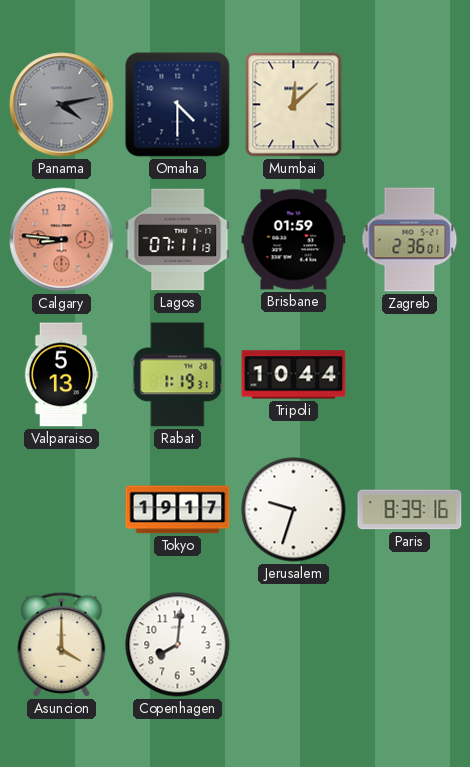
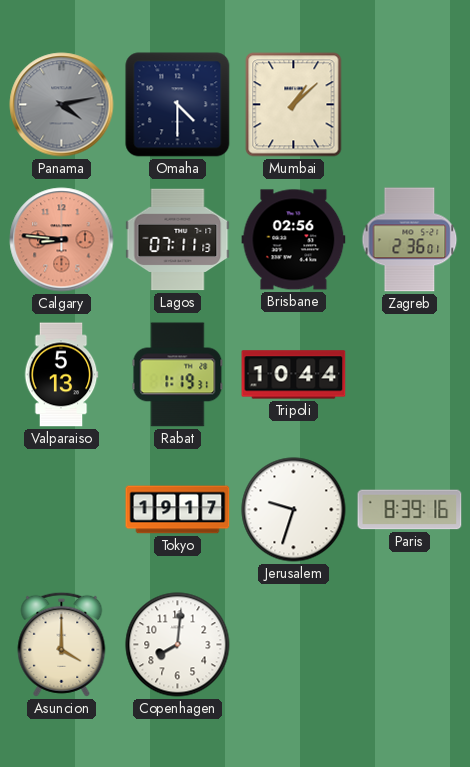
Mumbai: 12:08 -> 1:08 (294, 105)
Brisbane: 01:59 -> 02:56 (294, 240)
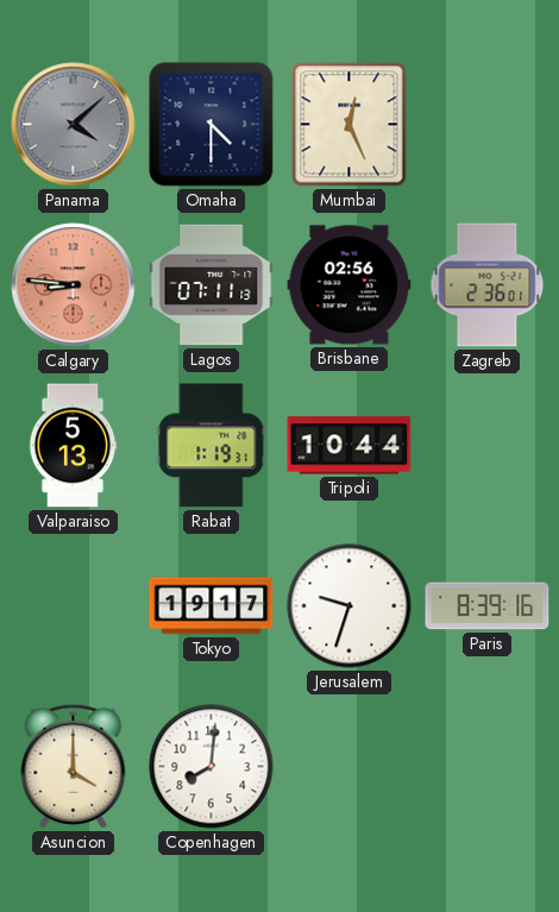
Panama: 4:13 -> 4:08 (74, 125)
Mumbai: 1:08 -> 12:26 (350, 125)
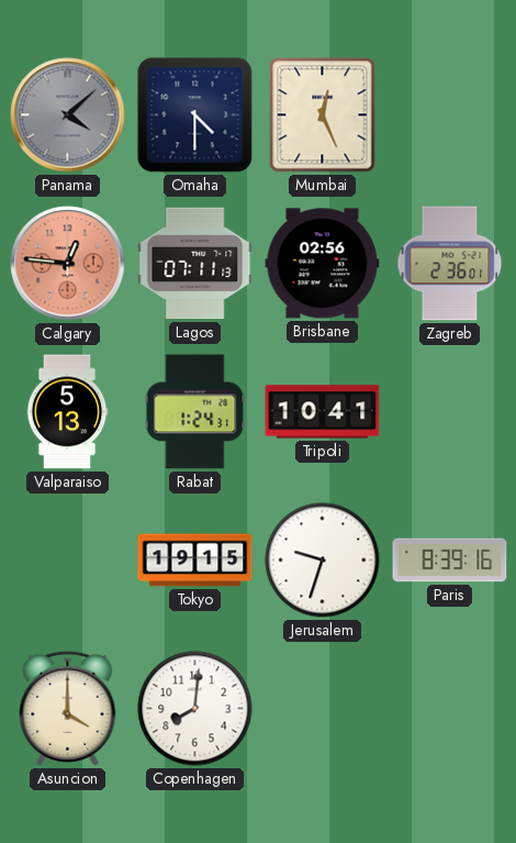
Calgary: 8:46 -> 12:46 (68, 264)
Rabat: 1:19 -> 1:24 (195, 412)
Tripoli: 10:44 -> 10:41 (323, 412)
Tokyo: 19:17 -> 19:15 (195, 561)
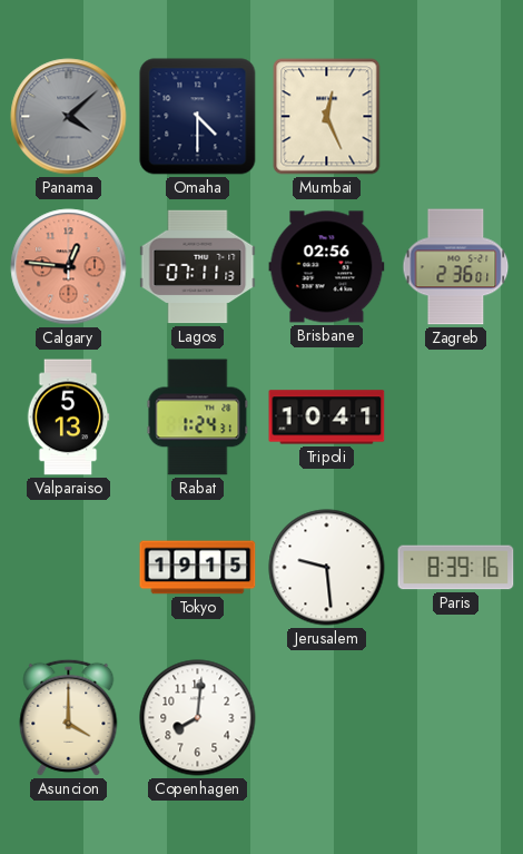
Jerusalem: 9:33 -> 9:29 (327, 568)
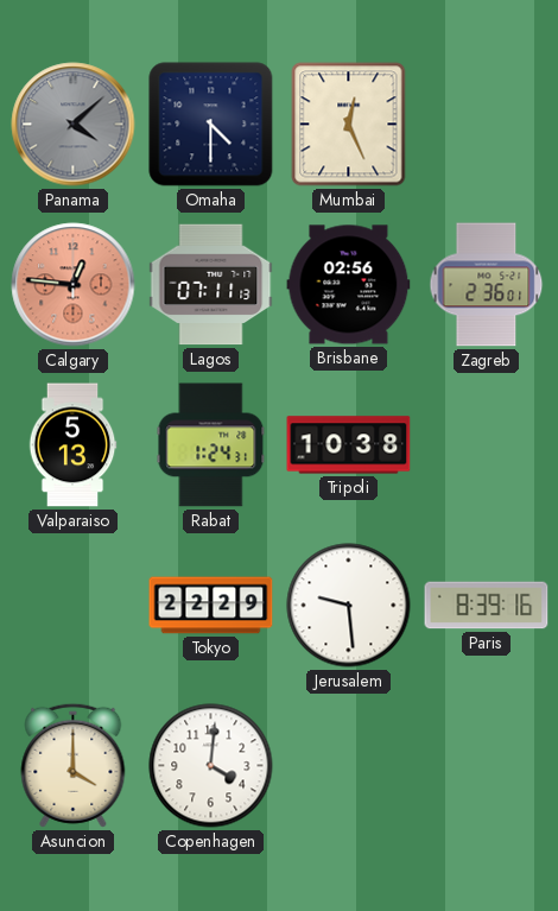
Tripoli: 10:41 -> 10:38 (349, 445)
Tokyo: 19:15 -> 22:29 (211, 606)
Copenhagen: 8:01 -> 4:01 (211, 766)
